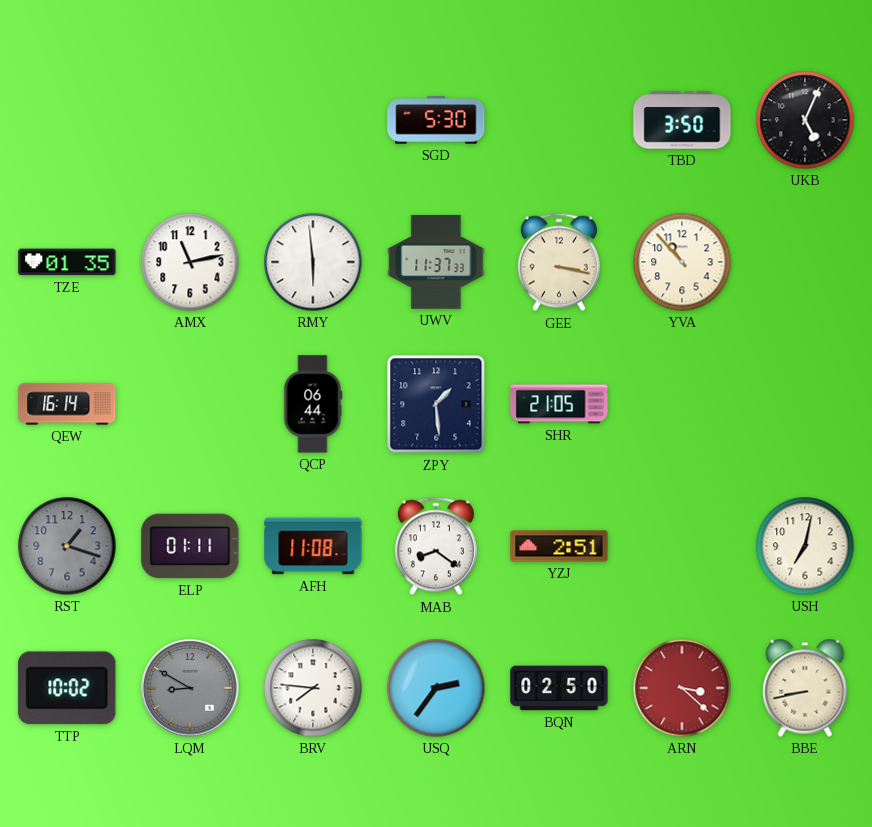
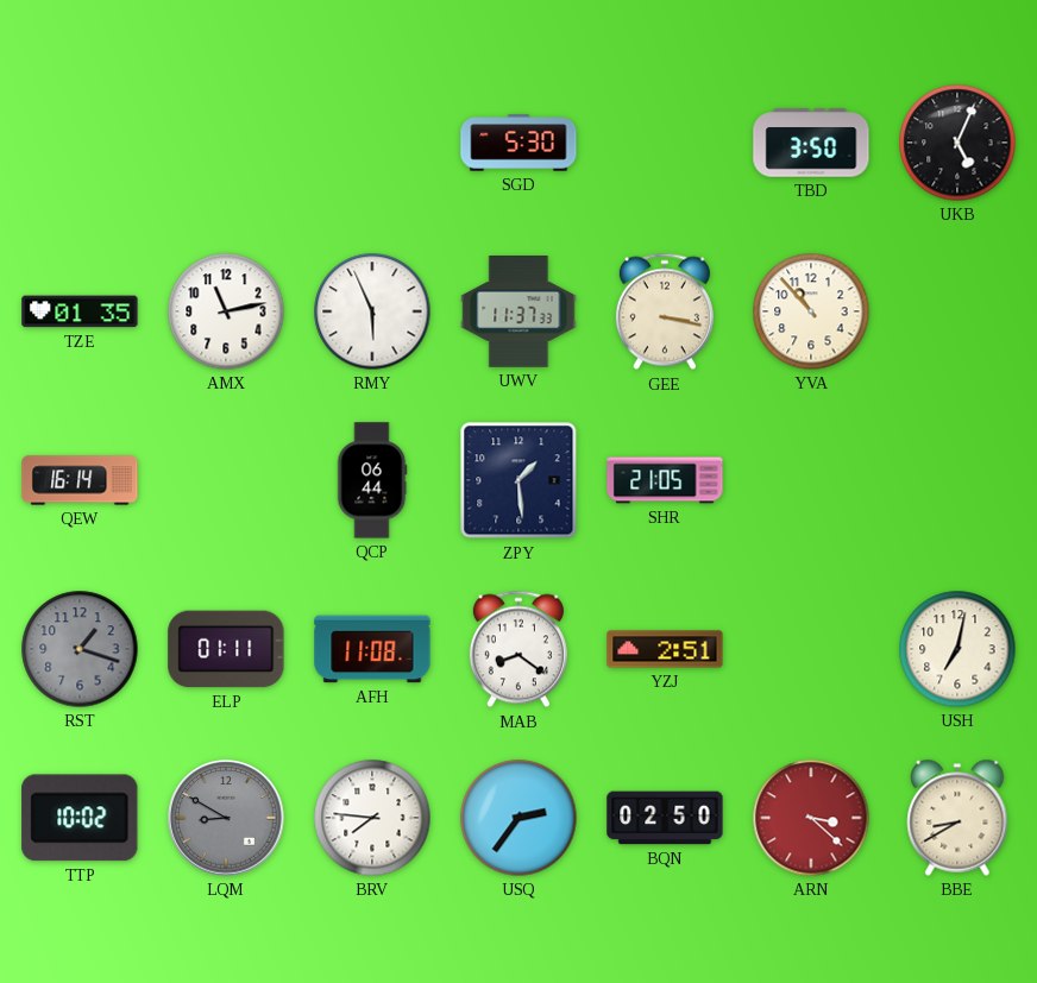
RMY: 5:59 -> 5:56 (372, 311)
BBE: 8:43 -> 8:40 (957, 818)
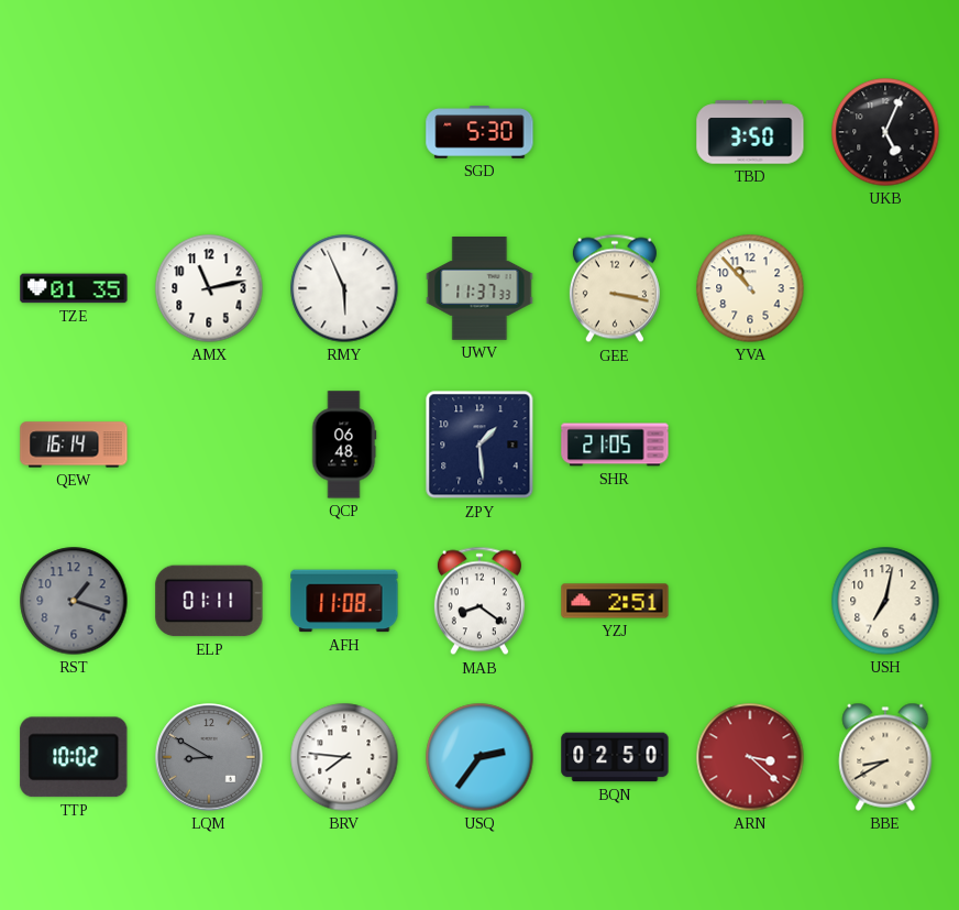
QCP: 06:44 -> 06:48 (344, 445)
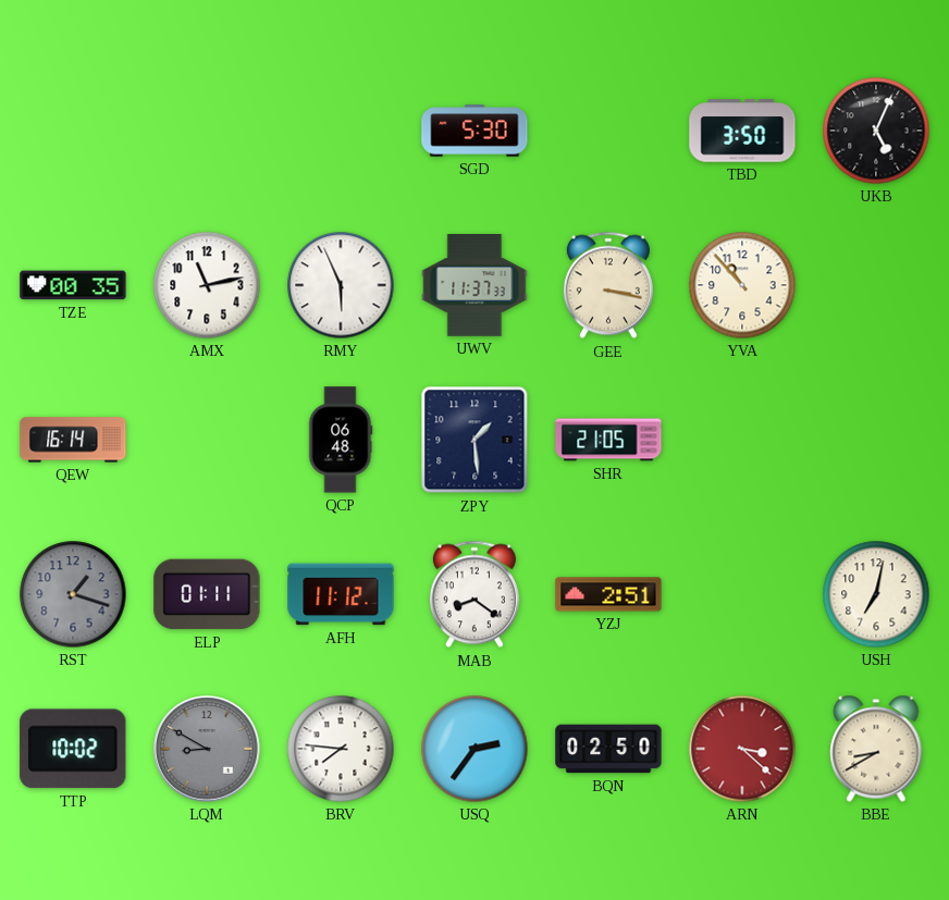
TZE: 01:35 -> 00:35 (73, 285)
AFH: 11:08 -> 11:12 (341, 594)
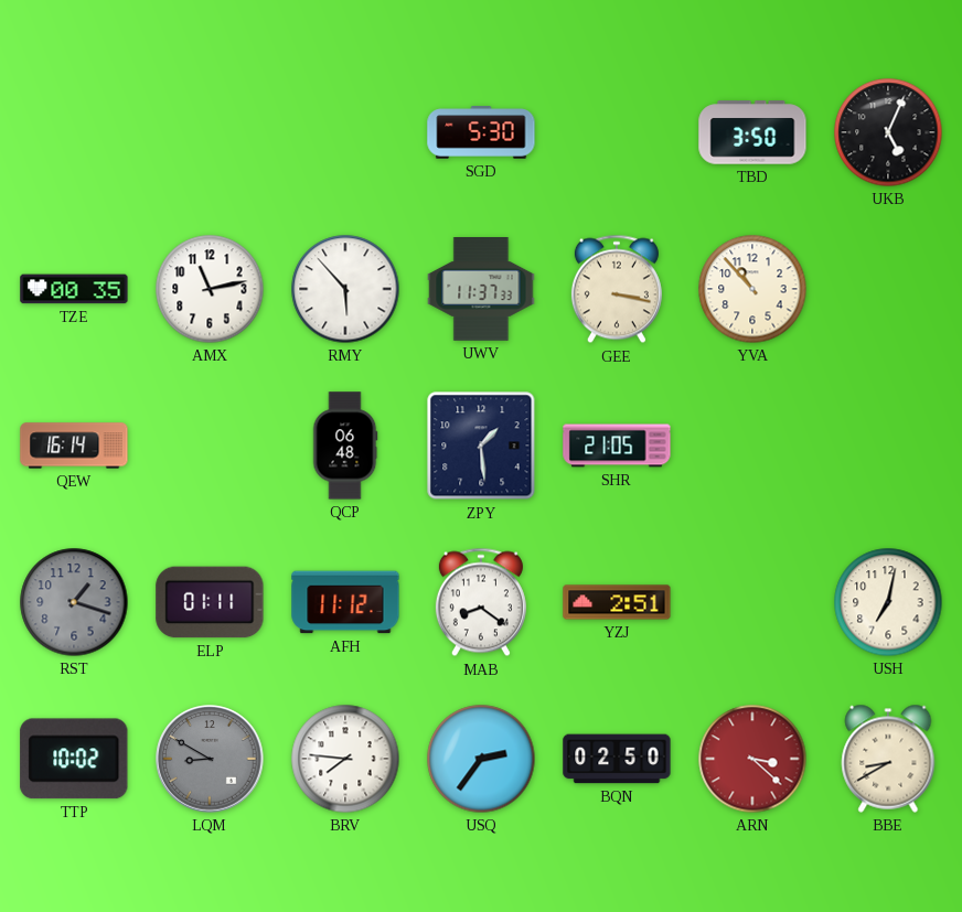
RMY: 5:56 -> 5:53 (345, 289)
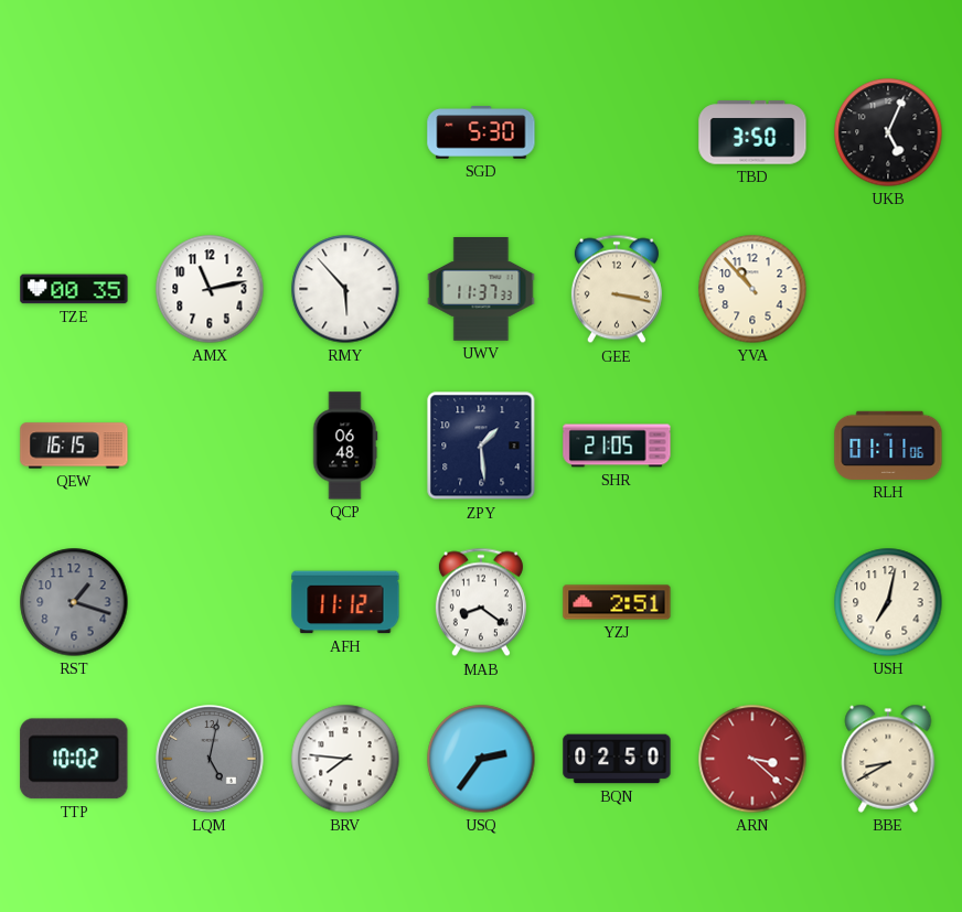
QEW: 16:14 -> 16:15 (74, 446)
RLH: none -> 01:11 (888, 446)
ELP: 01:11 -> none (210, 602)
LQM: 8:50 -> 5:02 (210, 759)
